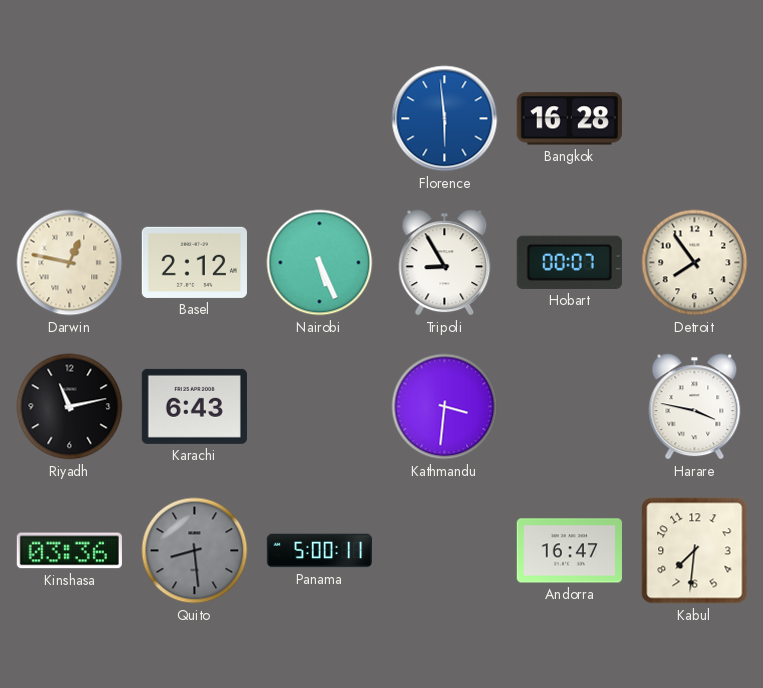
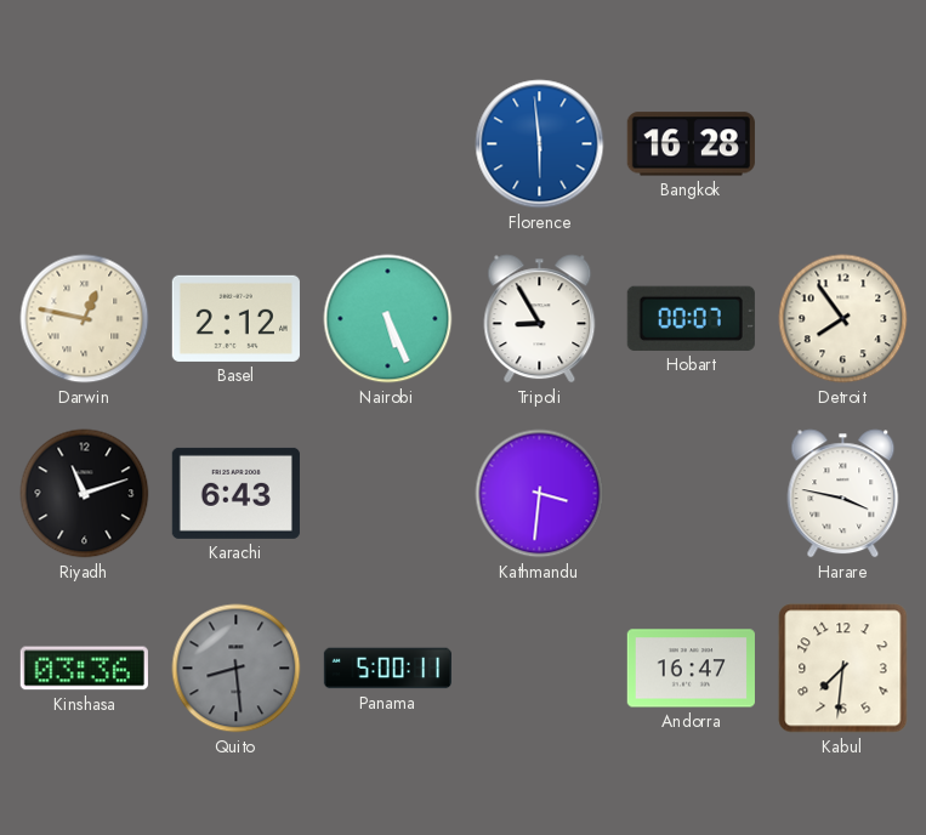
Riyadh: 11:13 -> 11:12 (85, 494)
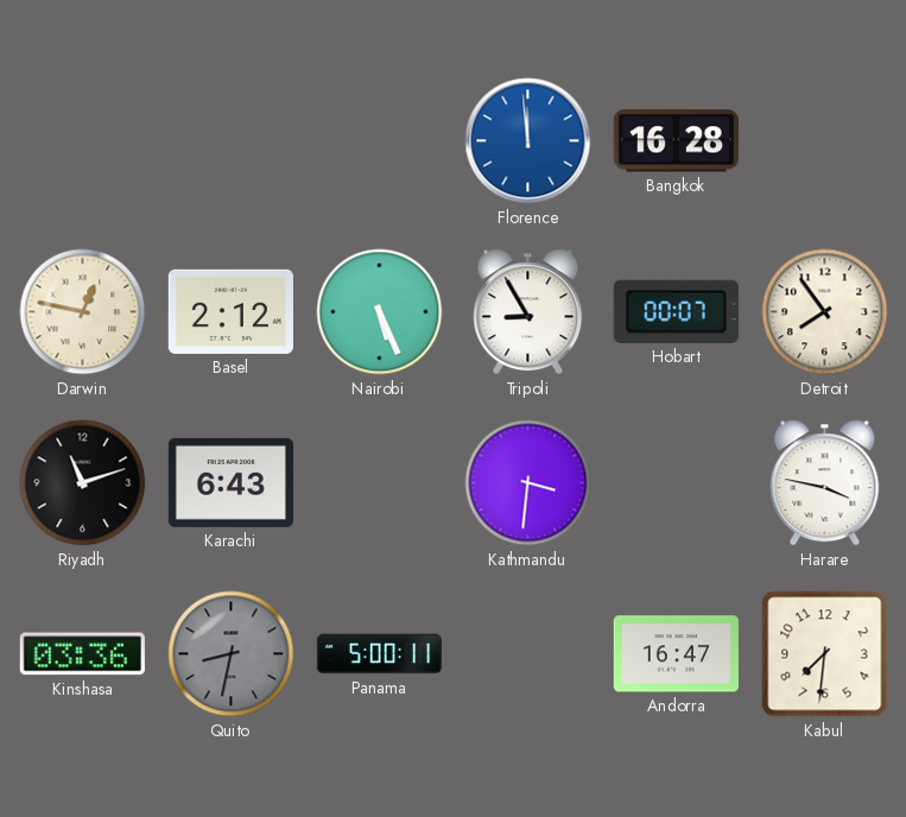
Florence: 5:59 -> 11:59 (528, 141)
Quito: 8:29 -> 8:32 (232, 654)
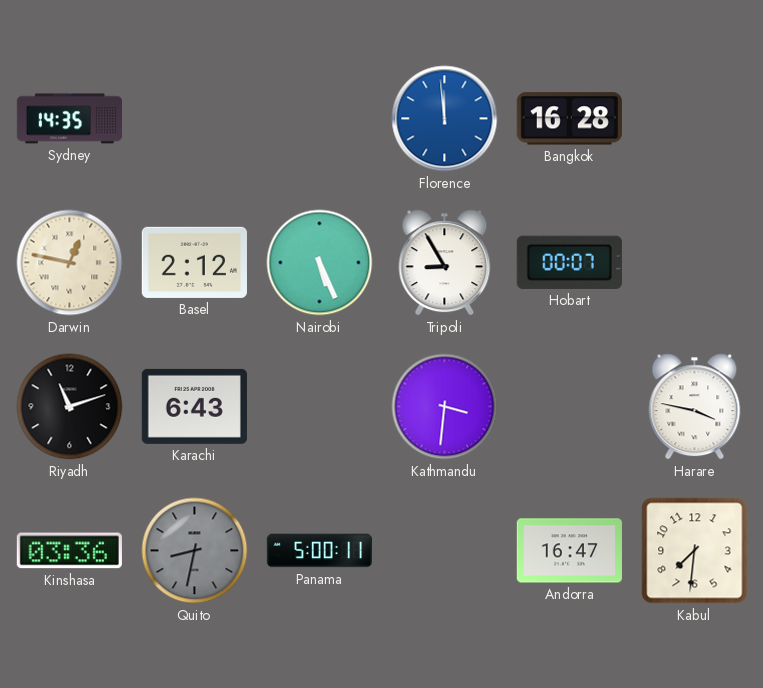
Sydney: none -> 14:35 (69, 119)
Detroit: 7:54 -> none (825, 312)
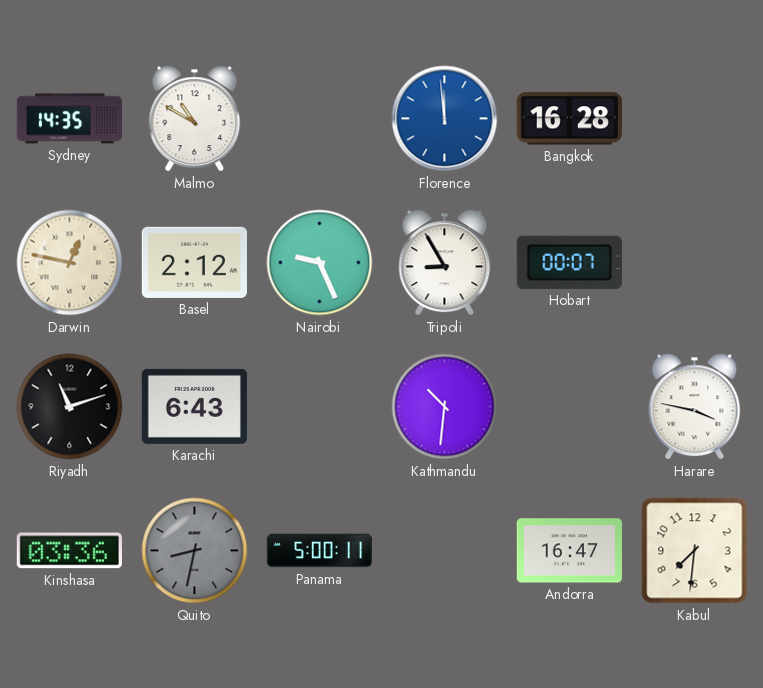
Malmo: none -> 10:50 (195, 119)
Nairobi: 5:26 -> 9:26 (320, 263)
Kathmandu: 3:31 -> 10:31 (445, 407)
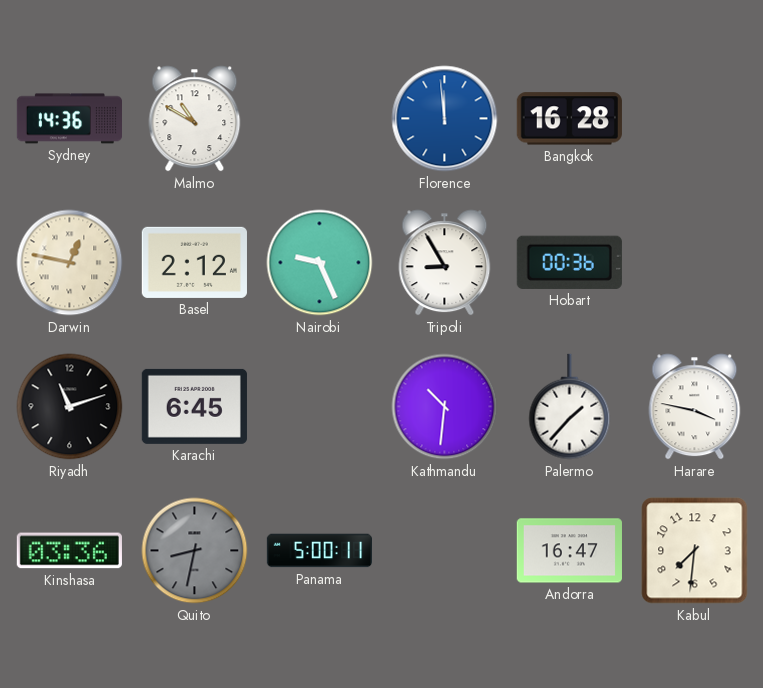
Sydney: 14:35 -> 14:36 (69, 119)
Hobart: 00:07 -> 00:36 (569, 262)
Karachi: 6:43 -> 6:45 (194, 406)
Palermo: none -> 1:37 (570, 407)
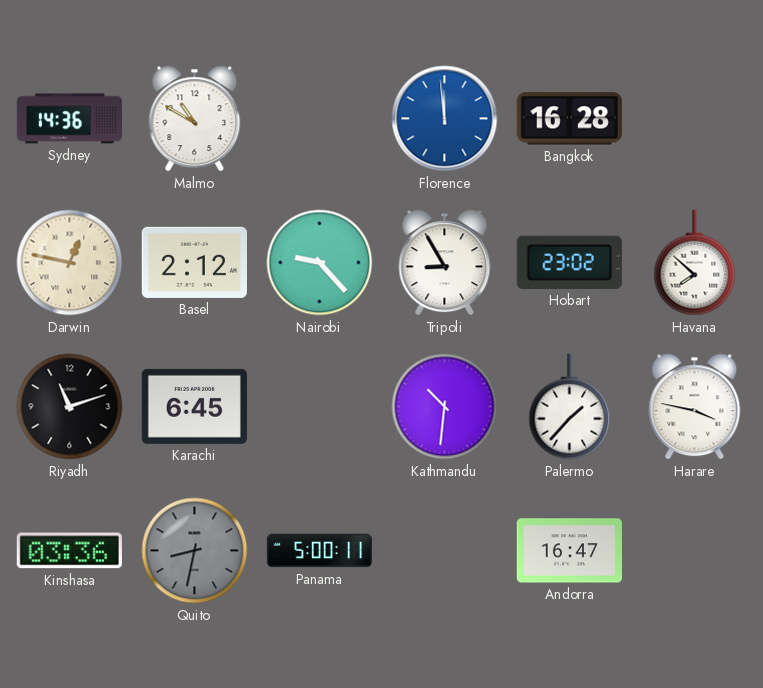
Nairobi: 9:26 -> 9:23 (320, 263)
Hobart: 00:36 -> 23:02 (569, 262)
Havana: none -> 7:52 (695, 263)
Kabul: 7:31 -> none (695, 551)
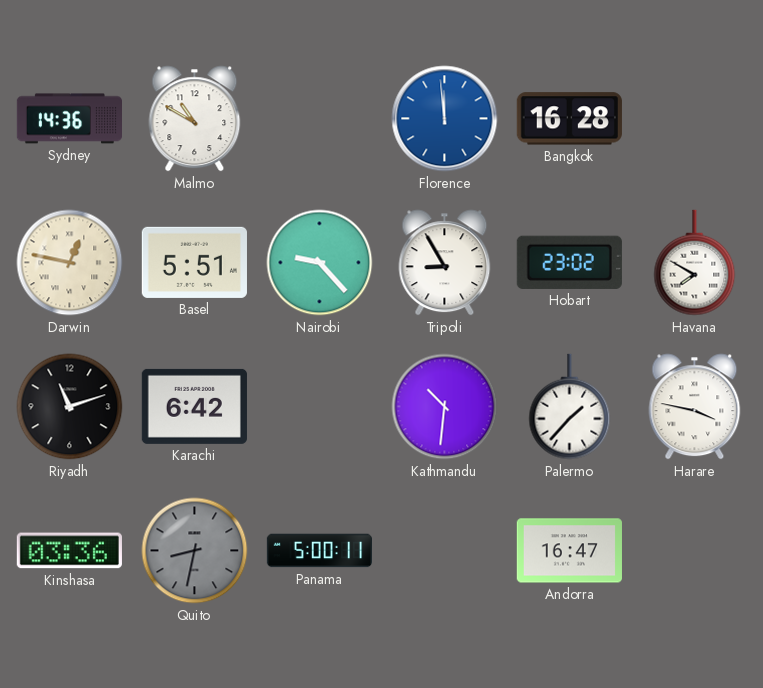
Basel: 2:12 -> 5:51 (194, 262)
Havana: 7:52 -> 7:50 (695, 263)
Karachi: 6:45 -> 6:42 (194, 406)
